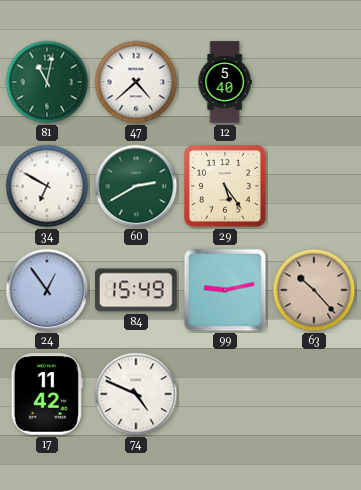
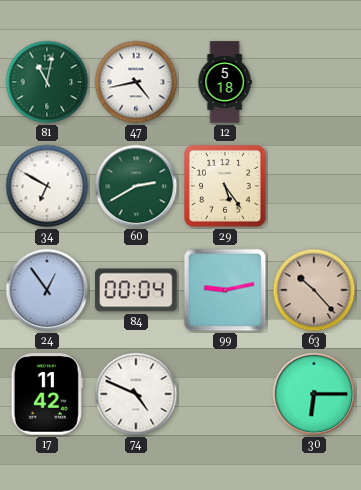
47: 4:38 -> 4:43 (136, 82)
12: 5:40 -> 5:18 (225, 82)
84: 15:49 -> 00:04 (136, 290)
30: none -> 6:15 (314, 394)
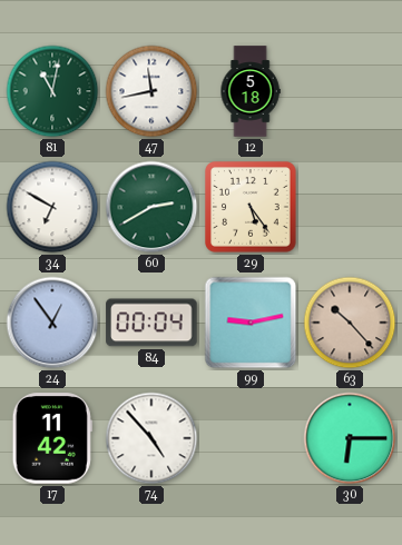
47: 4:43 -> 11:43 (151, 91)
74: 4:49 -> 4:53 (151, 438)
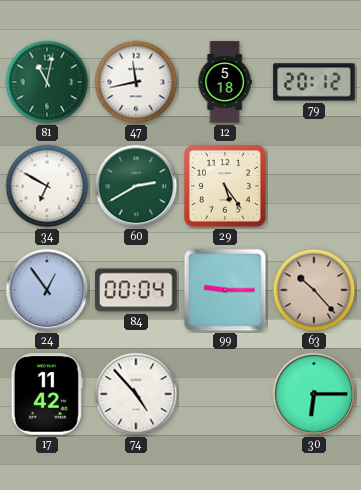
79: none -> 20:12 (314, 82)
99: 9:13 -> 9:15 (225, 290)
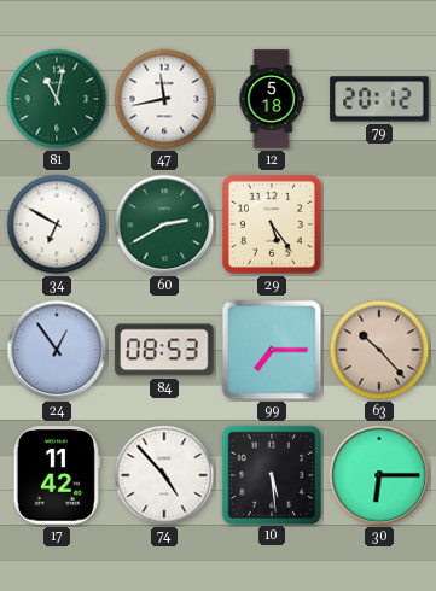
84: 00:04 -> 08:53 (164, 350)
99: 9:15 -> 7:15 (272, 350)
10: none -> 5:29 (271, 474)
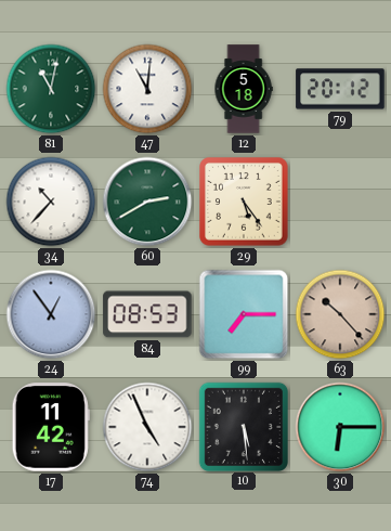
47: 11:43 -> 11:01 (147, 89)
34: 6:50 -> 10:37 (51, 202)
74: 4:53 -> 4:56 (147, 427)
